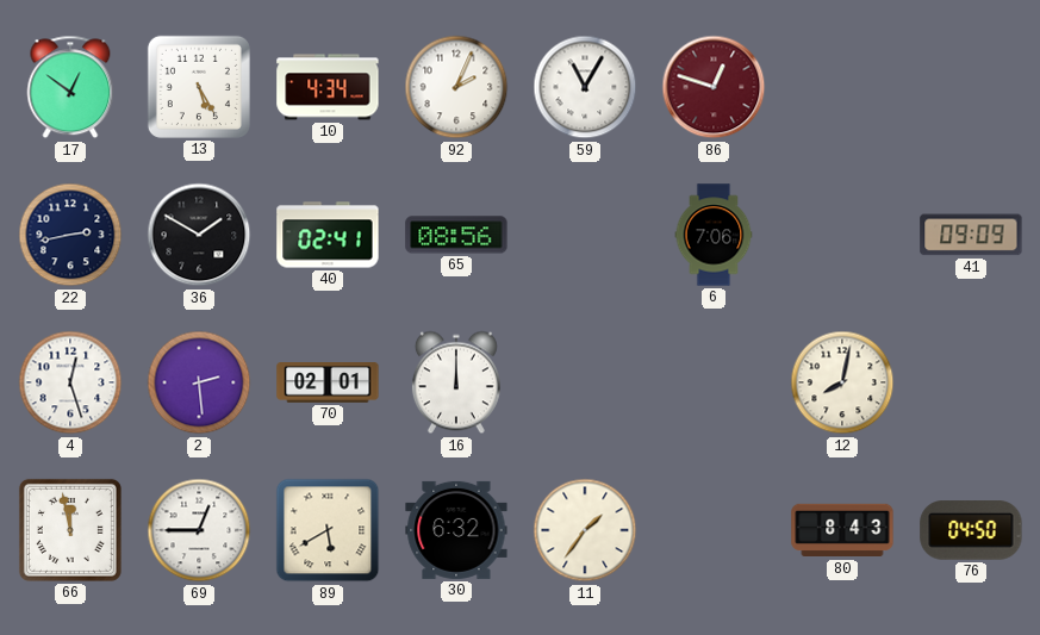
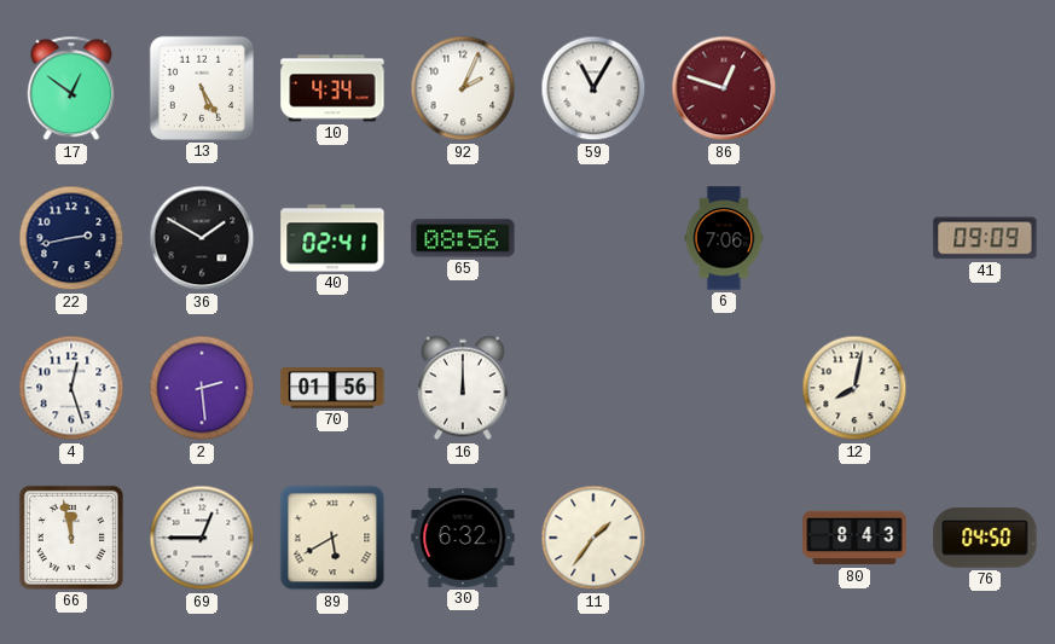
70: 02:01 -> 01:56 (332, 388)
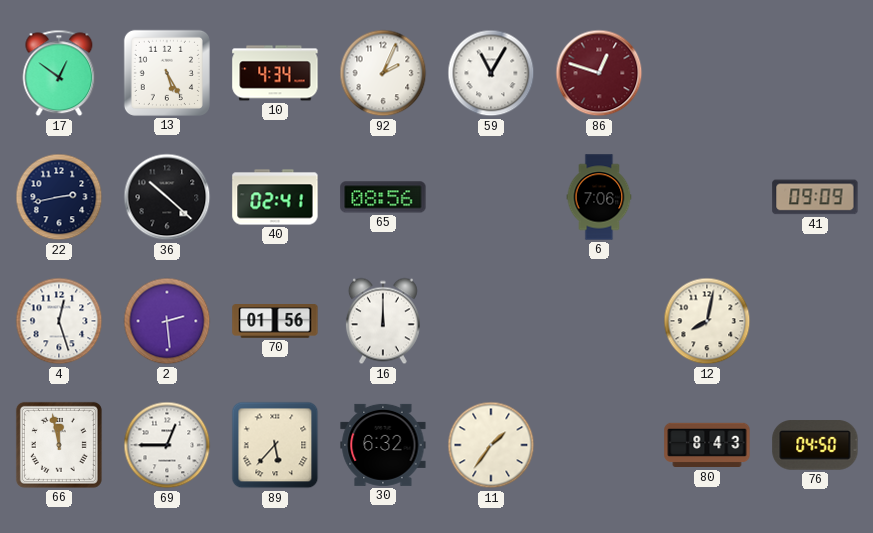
36: 1:50 -> 10:22 (167, 197)
89: 5:40 -> 5:37 (275, 445)
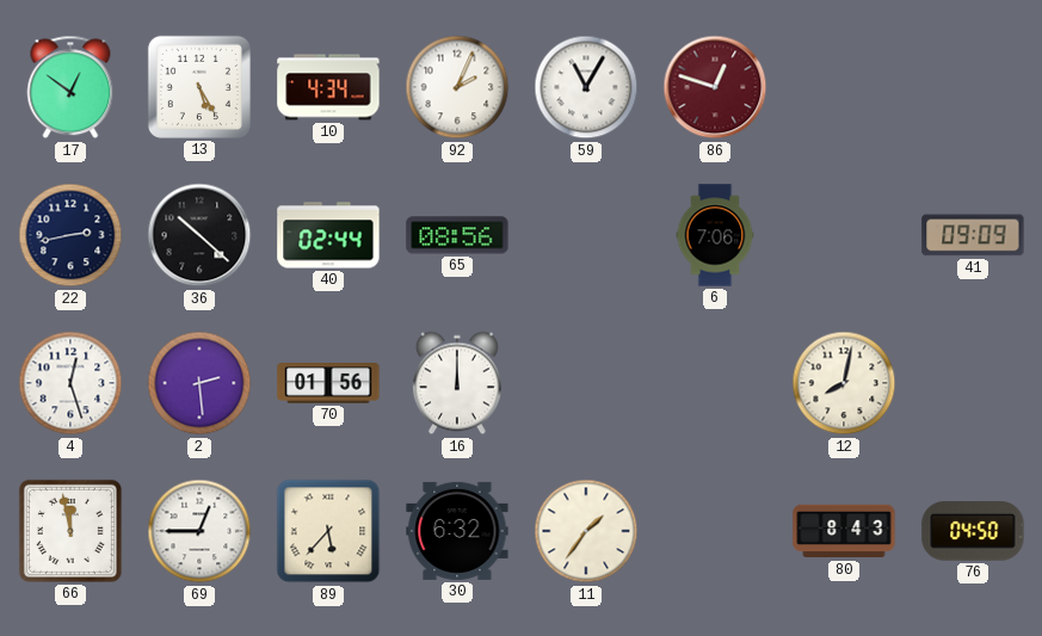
40: 02:41 -> 02:44 (328, 235)
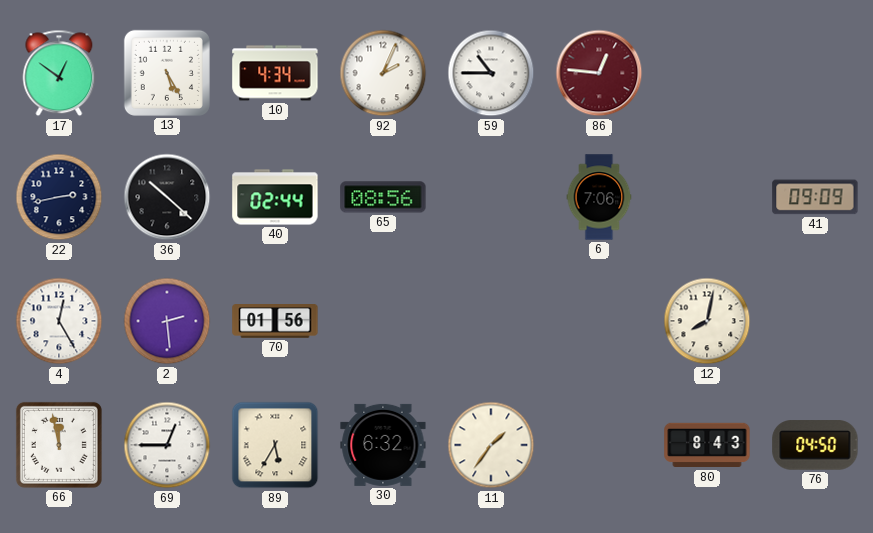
59: 11:05 -> 10:45 (491, 73)
86: 12:48 -> 12:46 (599, 73)
4: 12:27 -> 12:25 (59, 321)
16: 12:00 -> none (457, 383)
89: 5:37 -> 5:35 (275, 445)
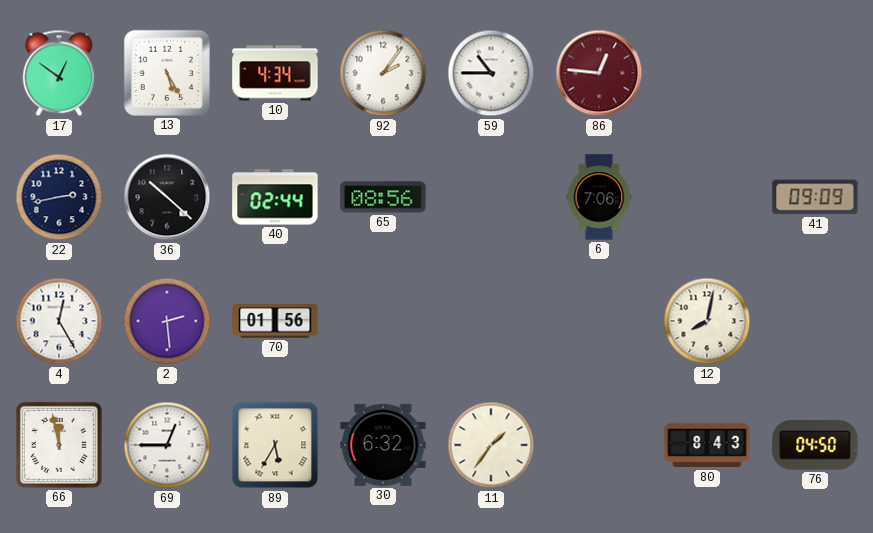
92: 2:04 -> 2:06 (383, 73)
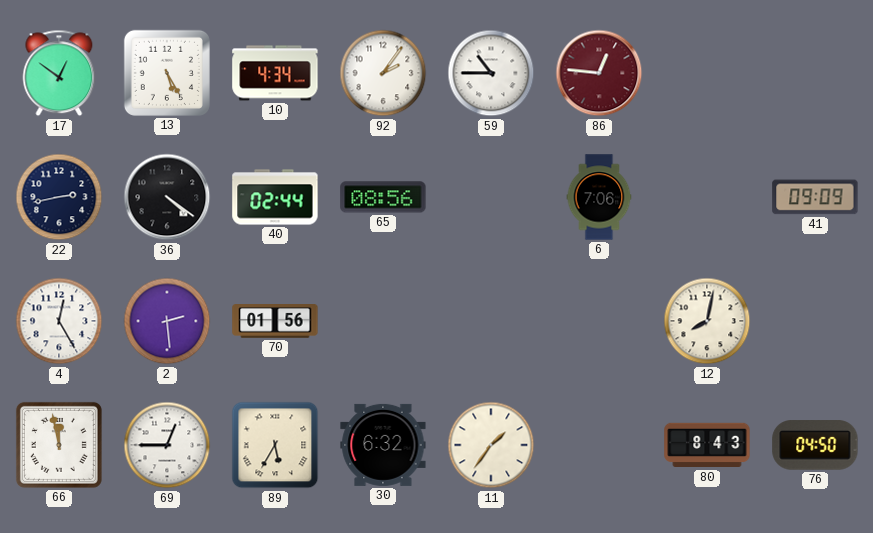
36: 10:22 -> 4:21 (167, 197)
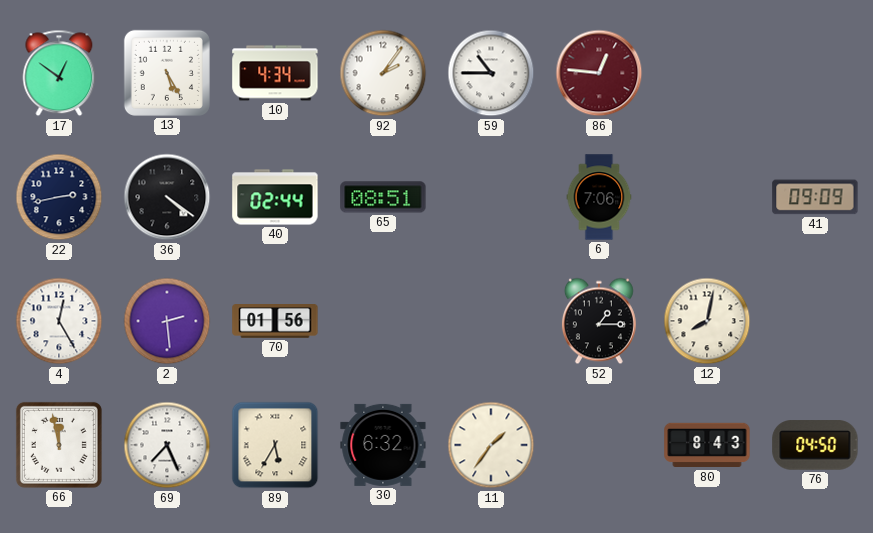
65: 08:56 -> 08:51 (383, 197)
52: none -> 1:15 (599, 321)
69: 12:45 -> 7:26 (167, 445)
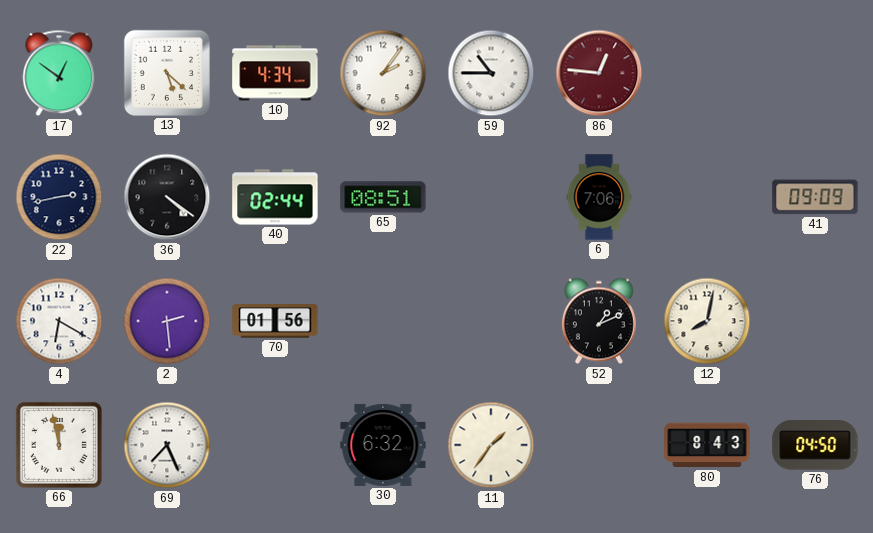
13: 5:25 -> 5:22 (167, 73)
4: 12:25 -> 6:20 (59, 321)
52: 1:15 -> 1:11 (599, 321)
89: 5:35 -> none (275, 445)
